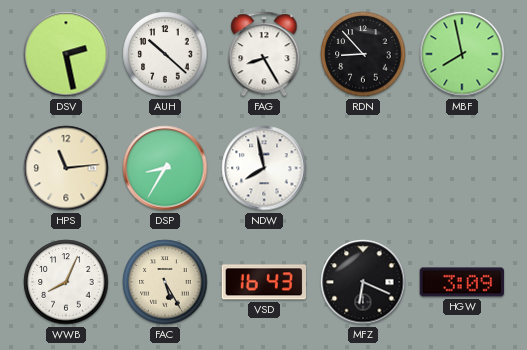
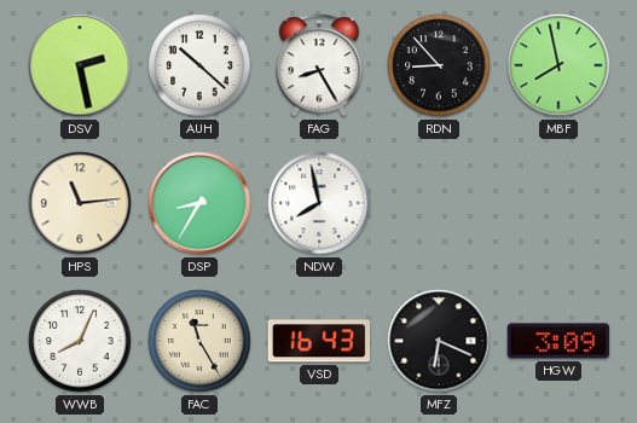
FAC: 5:25 -> 11:25 (199, 341)
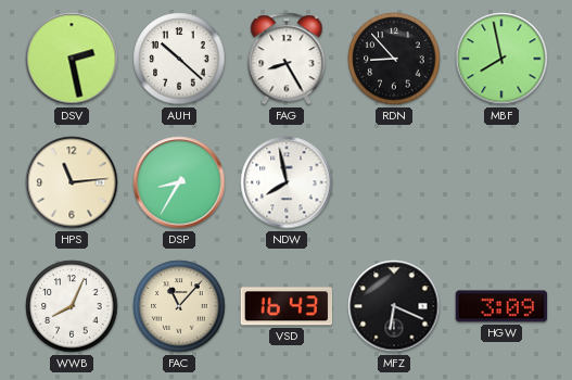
FAC: 11:25 -> 11:07 (179, 306)
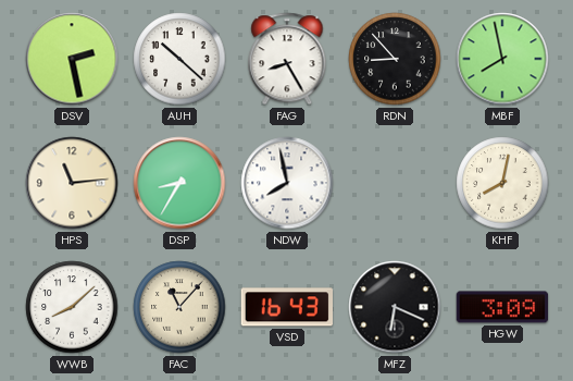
KHF: none -> 8:02 (502, 183)
WWB: 8:04 -> 8:08 (72, 307)
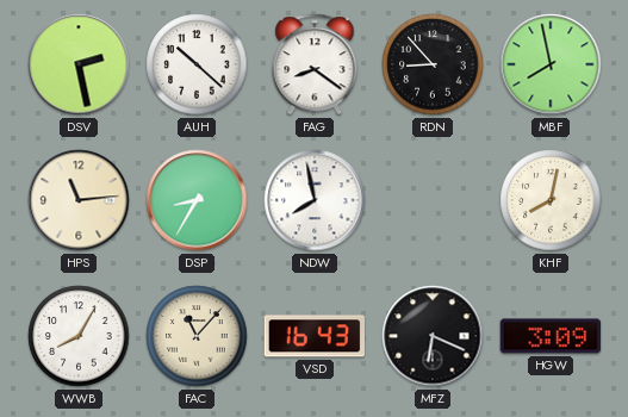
FAG: 8:25 -> 8:21 (315, 64)
WWB: 8:08 -> 8:05 (79, 336)
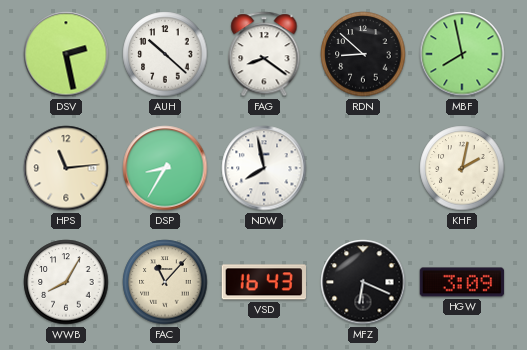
RDN: 8:53 -> 8:52 (363, 54)
KHF: 8:02 -> 2:02 (462, 168)
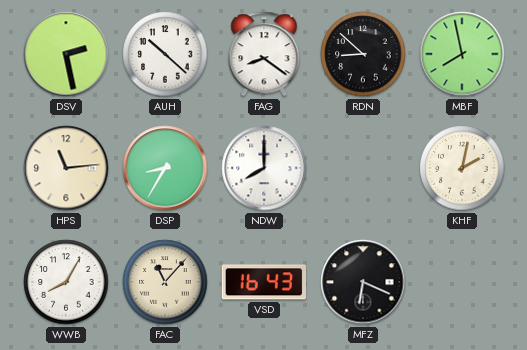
NDW: 7:58 -> 8:00 (264, 168)
HGW: 3:09 -> none (462, 282)
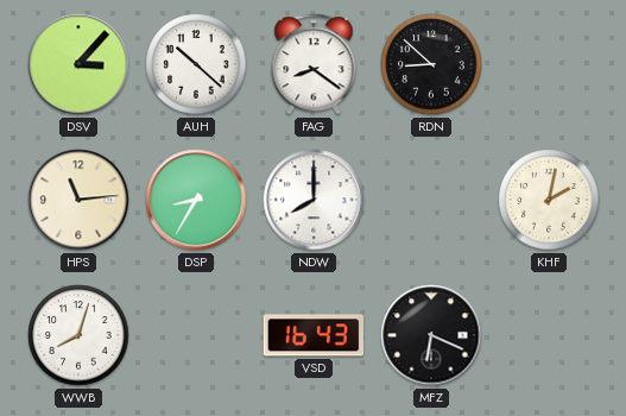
DSV: 2:28 -> 3:07 (78, 64)
MBF: 7:58 -> none (462, 54)
WWB: 8:05 -> 8:03 (78, 335)
FAC: 11:07 -> none (165, 282)
